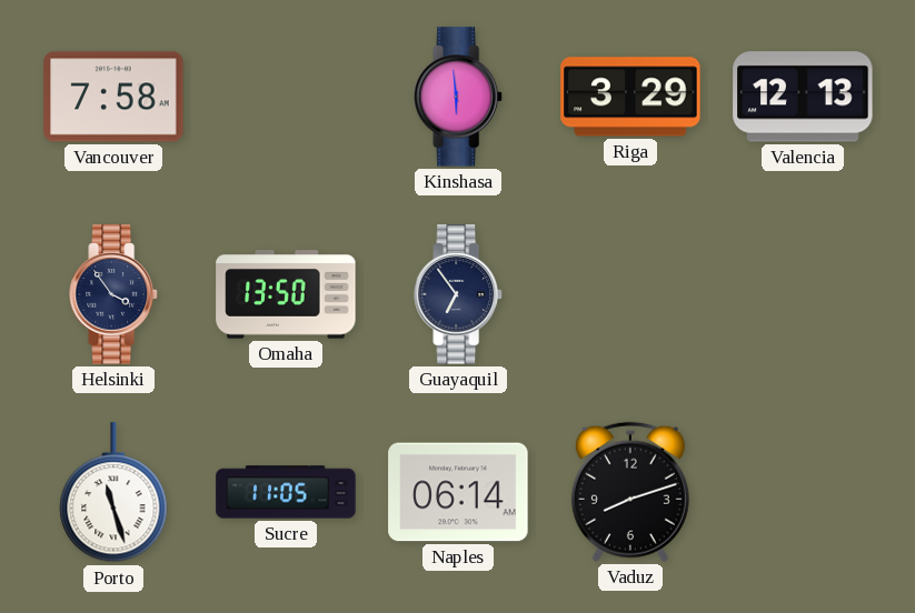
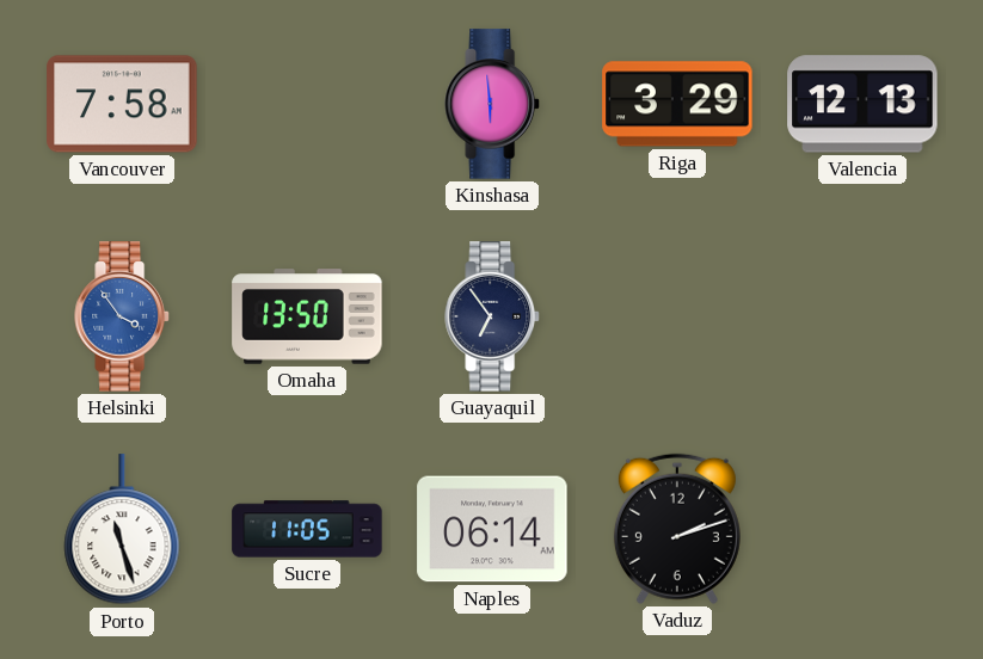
Helsinki dial: navy -> blue (122, 316)
Vaduz: 8:12 -> 2:12 (677, 529)
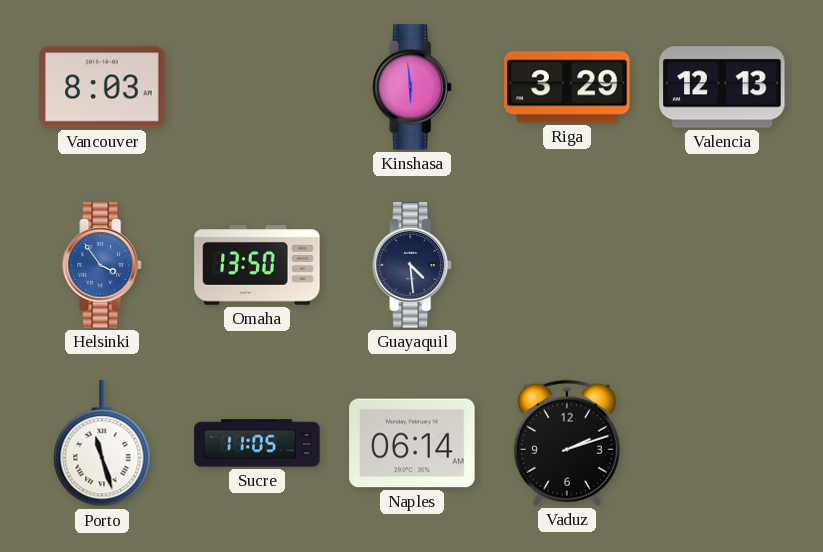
Vancouver: 7:58 -> 8:03 (102, 87)
Guayaquil: 6:54 -> 4:29 (412, 265)
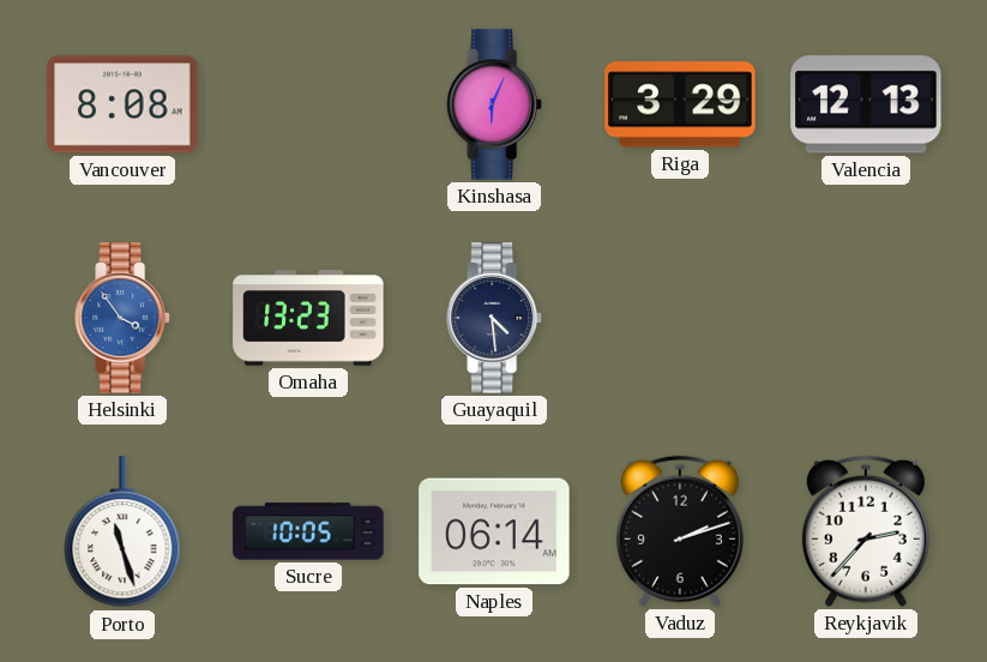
Vancouver: 8:03 -> 8:08 (122, 104)
Kinshasa: 5:59 -> 6:04 (494, 104)
Omaha: 13:50 -> 13:23 (308, 318)
Sucre: 11:05 -> 10:05 (308, 531)
Reykjavik: none -> 2:37 (866, 531)
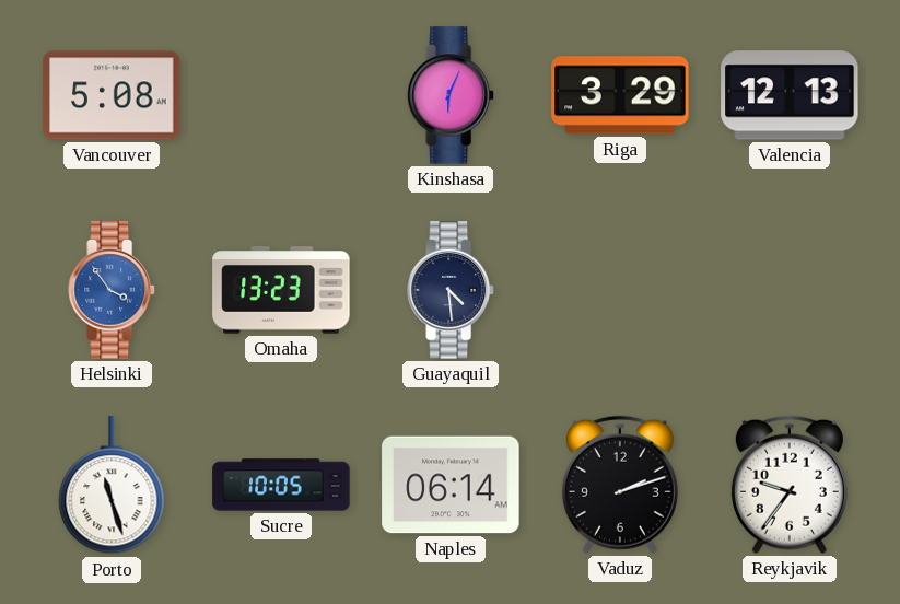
Vancouver: 8:08 -> 5:08 (112, 95)
Reykjavik: 2:37 -> 9:36 (790, 485)
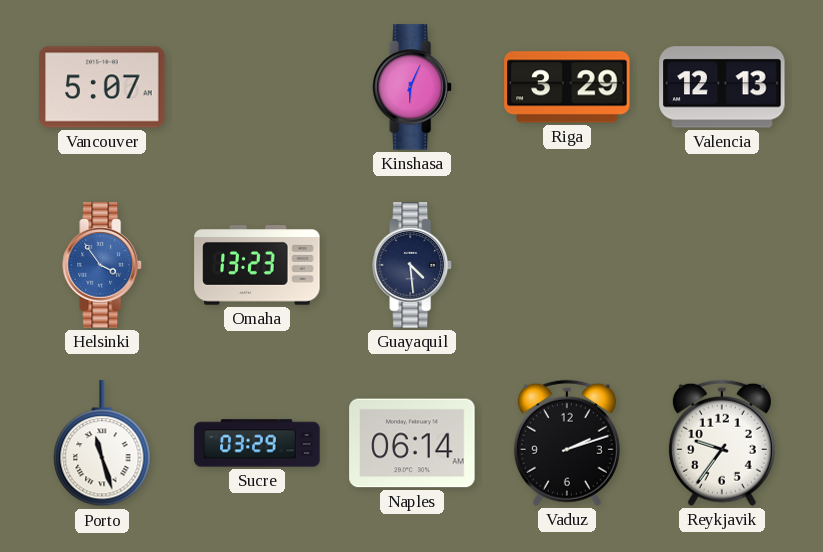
Vancouver: 5:08 -> 5:07 (102, 87)
Sucre: 10:05 -> 03:29 (257, 443)
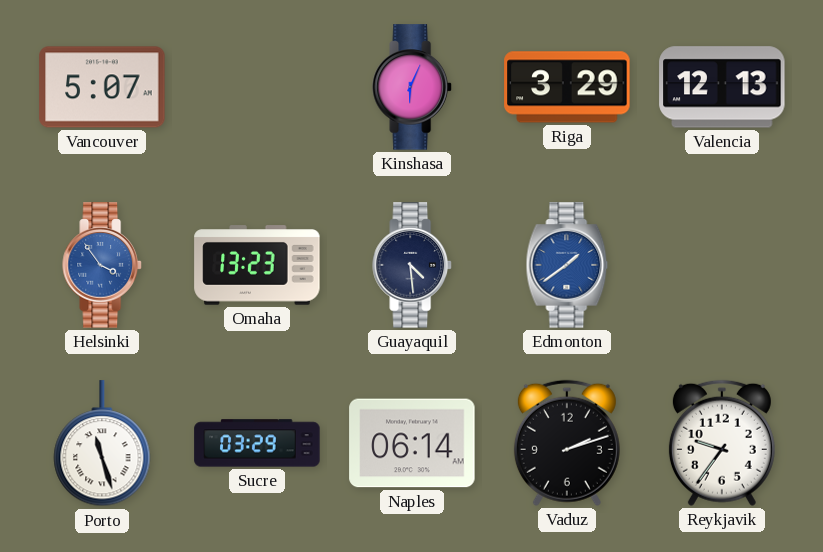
Edmonton: none -> 1:39 (567, 265)
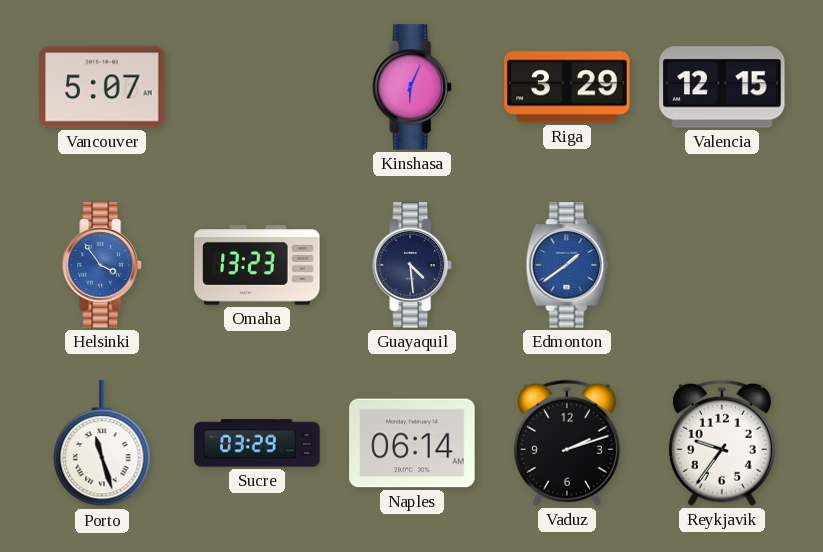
Valencia: 12:13 -> 12:15 (722, 87)
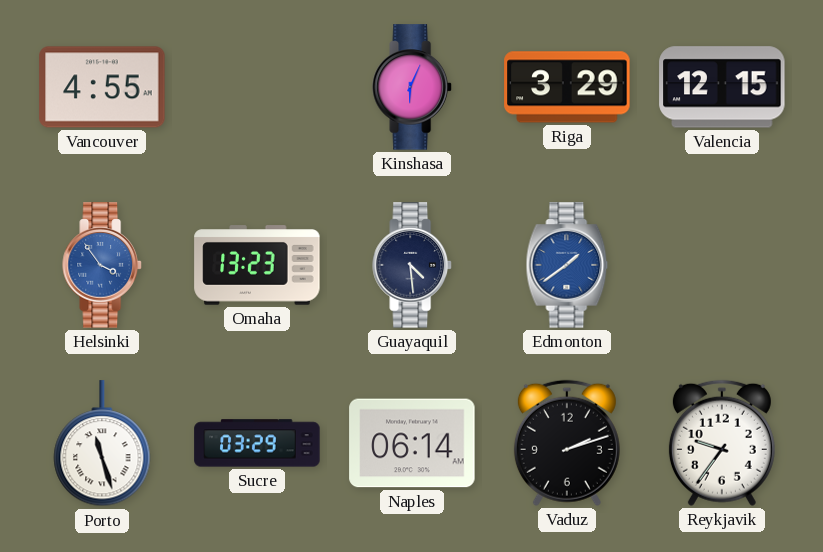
Vancouver: 5:07 -> 4:55 (102, 87)
